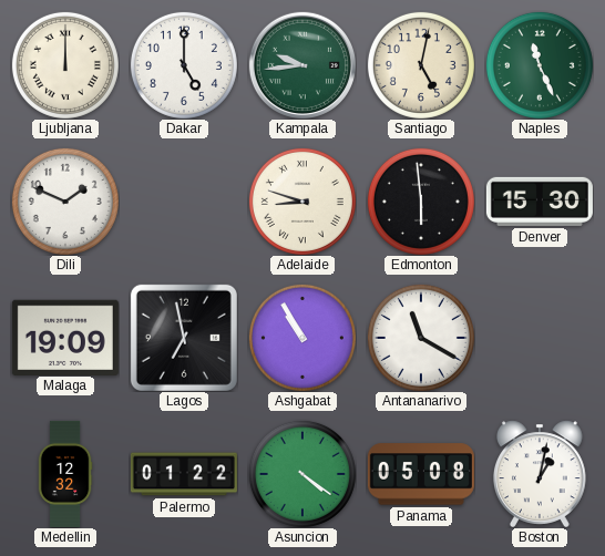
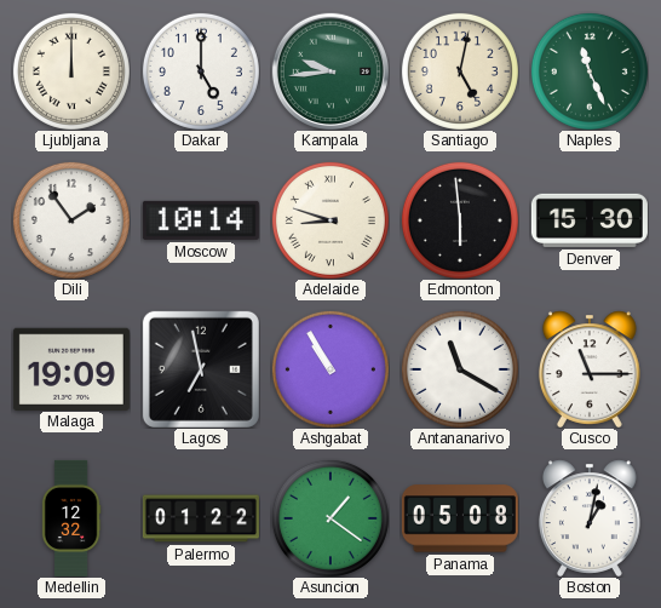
Dili: 1:49 -> 1:54 (71, 220)
Moscow: none -> 10:14 (201, 220)
Cusco: none -> 11:15 (590, 369)
Asuncion: 4:21 -> 1:21 (330, 518)
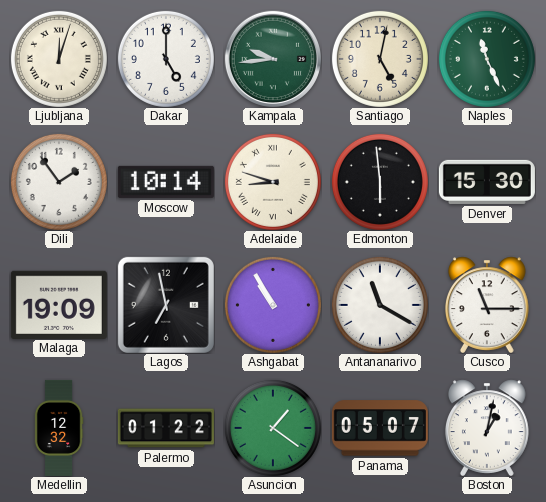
Ljubljana: 12:00 -> 12:03 (59, 59)
Panama: 05:08 -> 05:07 (380, 428)
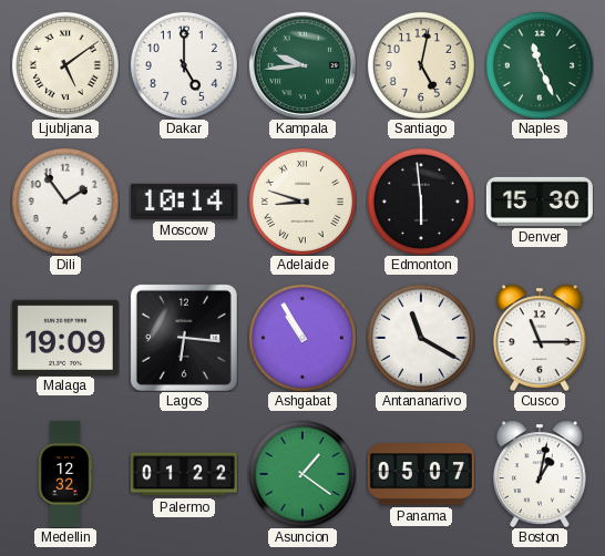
Ljubljana: 12:03 -> 5:09 (65, 65)
Lagos: 6:58 -> 6:16 (184, 338)
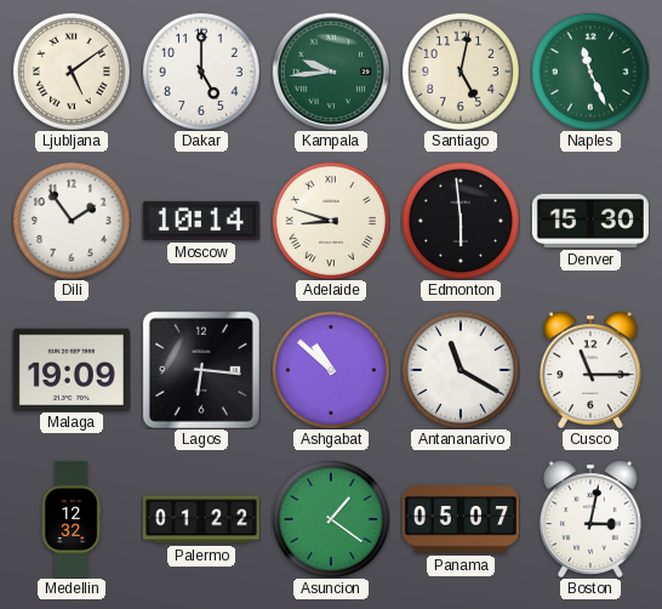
Ashgabat: 10:55 -> 10:52 (331, 370)
Boston: 1:02 -> 3:02 (590, 519)
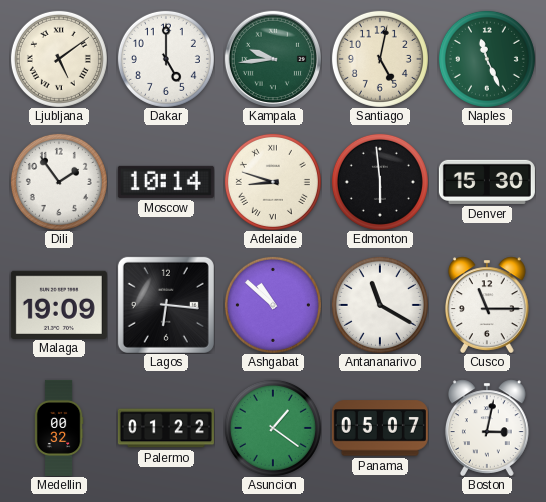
Medellin: 12:32 -> 00:32 (59, 428)
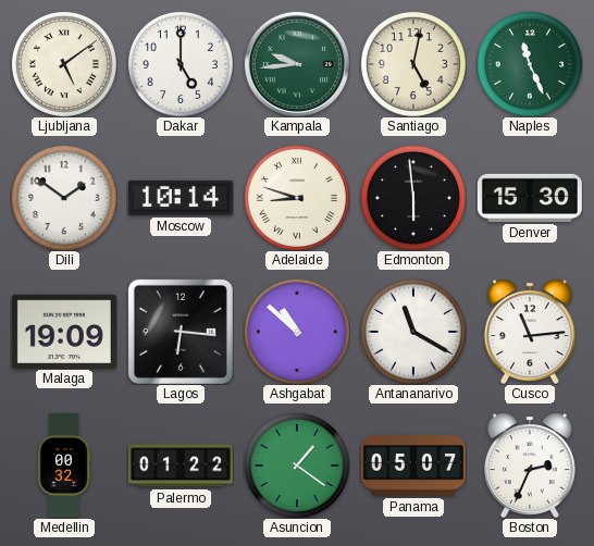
Dili: 1:54 -> 1:51 (64, 198)
Cusco: 11:15 -> 11:14 (530, 332)
Boston: 3:02 -> 2:34 (530, 466)
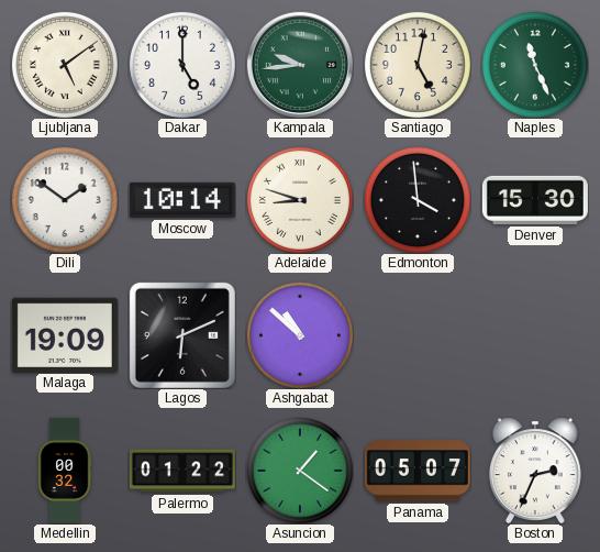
Edmonton: 5:59 -> 3:59 (418, 200)
Lagos: 6:16 -> 6:11 (182, 335)
Antananarivo: 11:20 -> none (413, 332)
Cusco: 11:14 -> none (530, 332)
